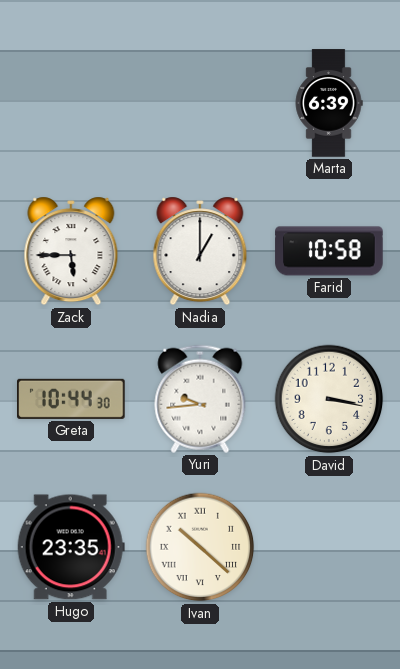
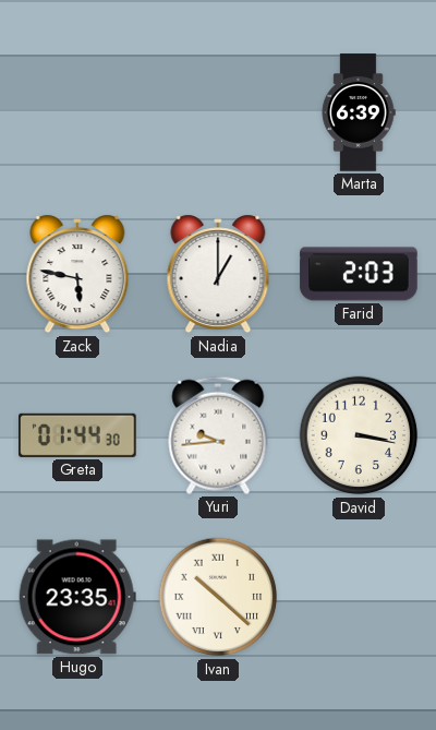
Zack: 5:45 -> 5:47 (77, 274)
Farid: 10:58 -> 2:03 (359, 274)
Greta: 10:44 -> 01:44 (78, 435)
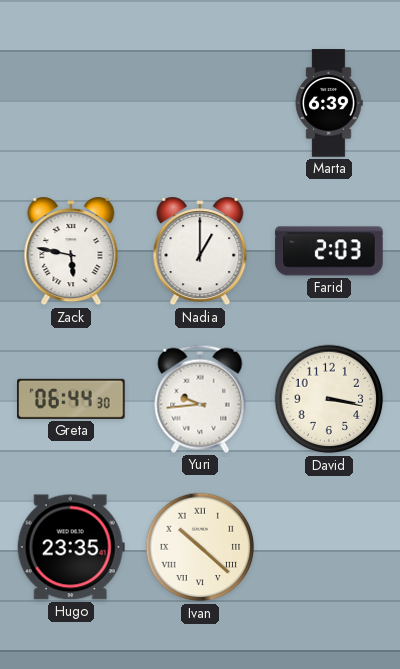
Greta: 01:44 -> 06:44 (72, 399)
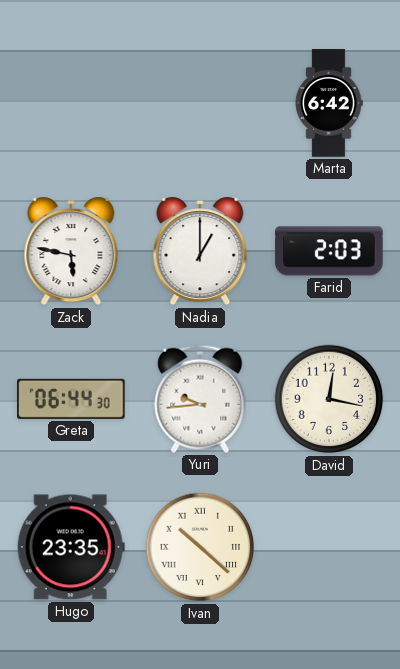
Marta: 6:39 -> 6:42 (329, 103)
David: 3:17 -> 12:17 (329, 399)
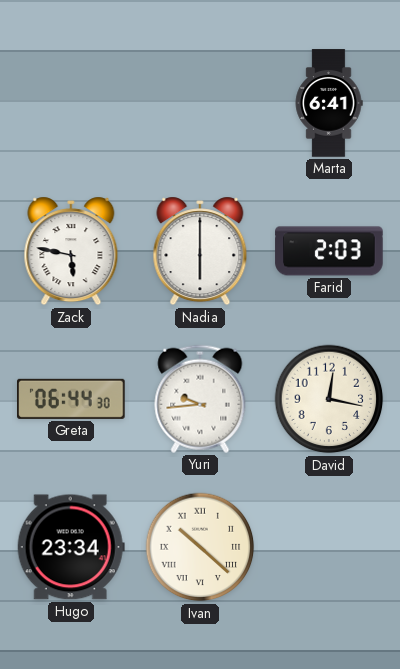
Marta: 6:42 -> 6:41 (329, 103)
Nadia: 1:00 -> 6:00 (200, 251)
Hugo: 23:35 -> 23:34 (71, 547)
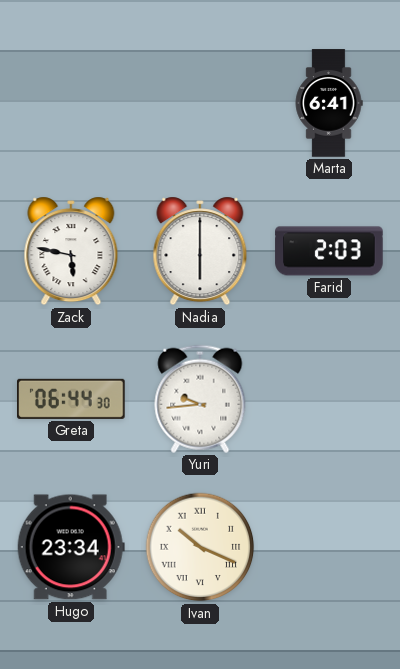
David: 12:17 -> none (329, 399)
Ivan: 10:22 -> 10:19 (200, 547)
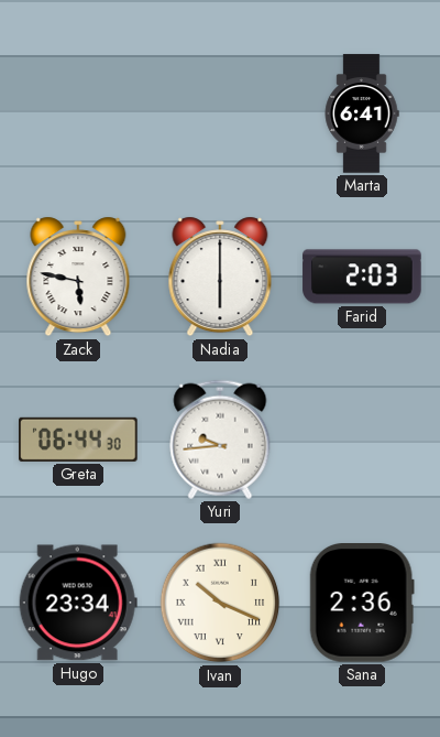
Sana: none -> 2:36 (362, 603)
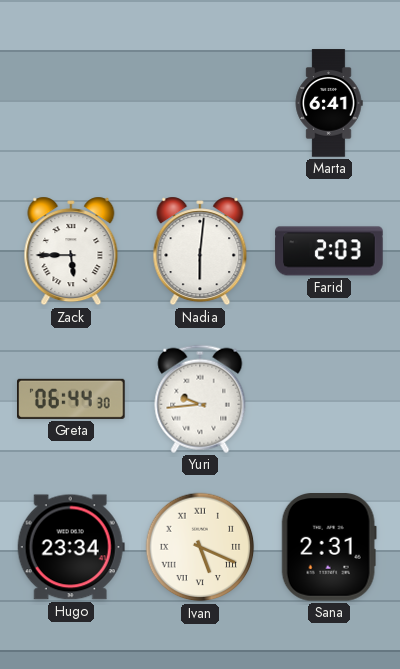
Zack: 5:47 -> 5:45 (71, 251)
Nadia: 6:00 -> 6:01 (200, 251)
Ivan: 10:19 -> 5:19 (200, 547)
Sana: 2:36 -> 2:31 (329, 547)
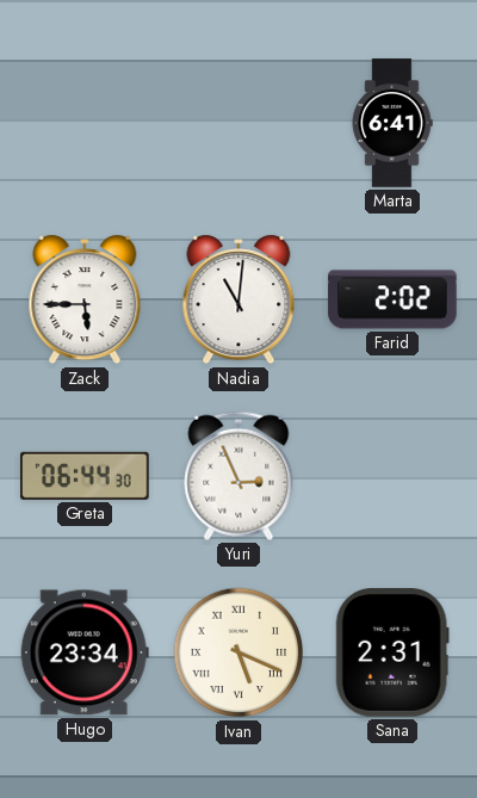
Nadia: 6:01 -> 11:01 (238, 299)
Farid: 2:03 -> 2:02 (392, 299)
Yuri: 9:44 -> 2:56 (238, 476)
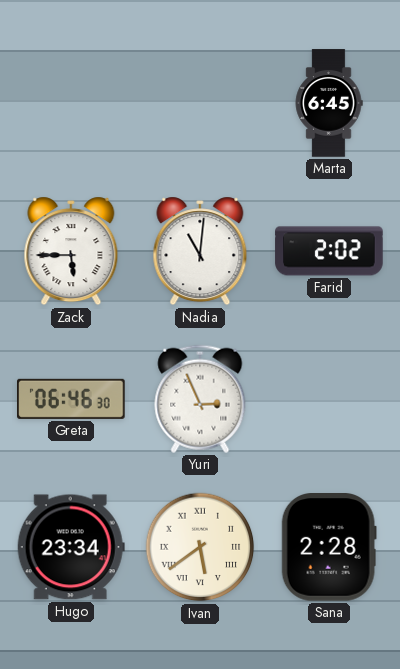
Marta: 6:41 -> 6:45 (329, 103)
Greta: 06:44 -> 06:46 (72, 399)
Ivan: 5:19 -> 5:39 (200, 547)
Sana: 2:31 -> 2:28 (329, 547)
